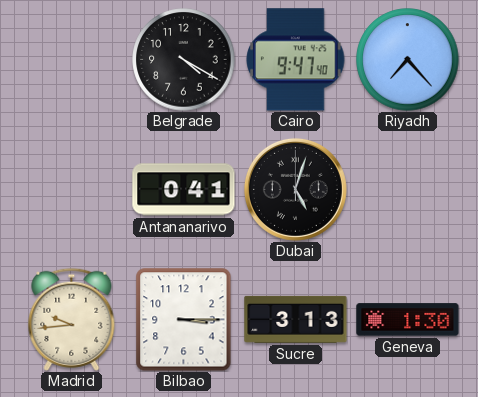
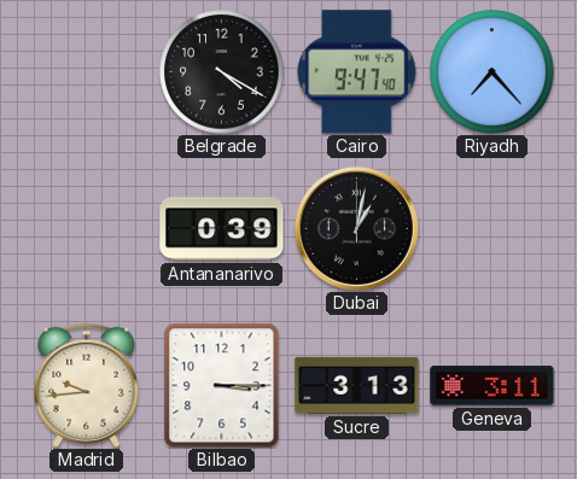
Antananarivo: 0:41 -> 0:39 (222, 229)
Dubai: 5:03 -> 1:02 (356, 228)
Geneva: 1:30 -> 3:11 (493, 386)
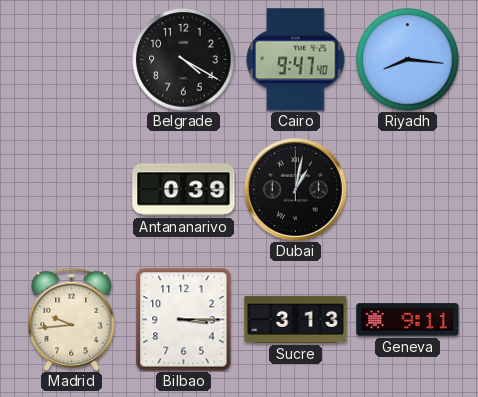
Riyadh: 7:23 -> 8:16 (408, 60)
Geneva: 3:11 -> 9:11 (408, 320)
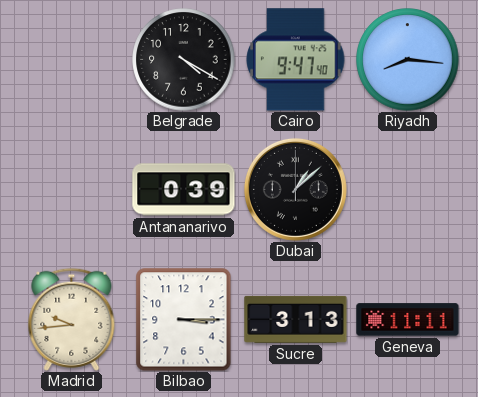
Dubai: 1:02 -> 1:08 (295, 189)
Geneva: 9:11 -> 11:11 (408, 320)
